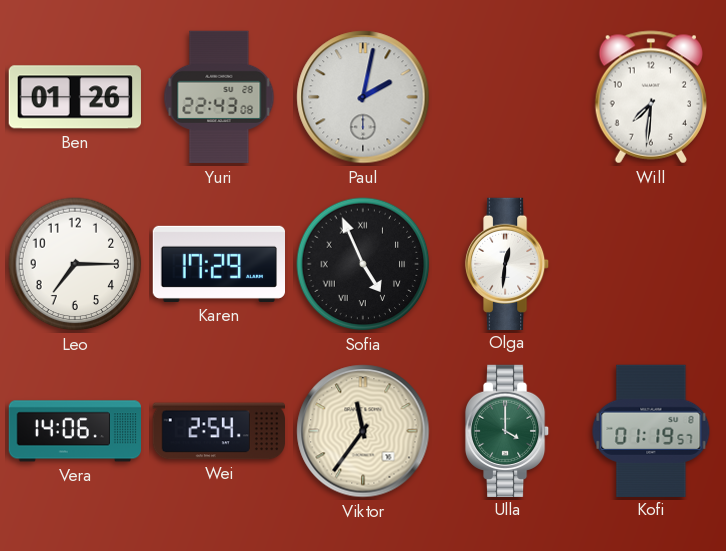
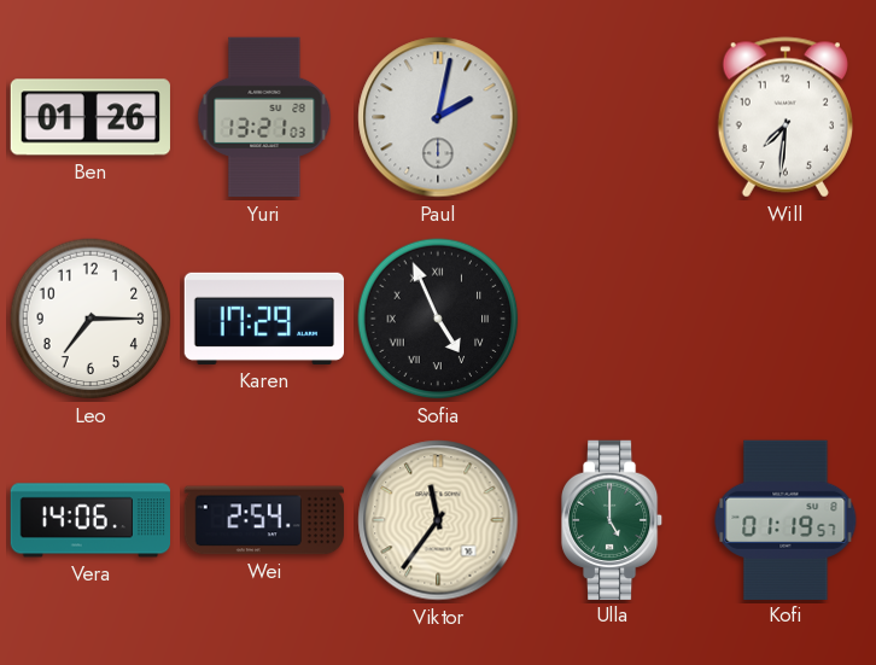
Yuri: 22:43 -> 13:21 (264, 117)
Olga: 12:31 -> none (507, 263)
Ulla: 4:00 -> 5:00 (612, 519)
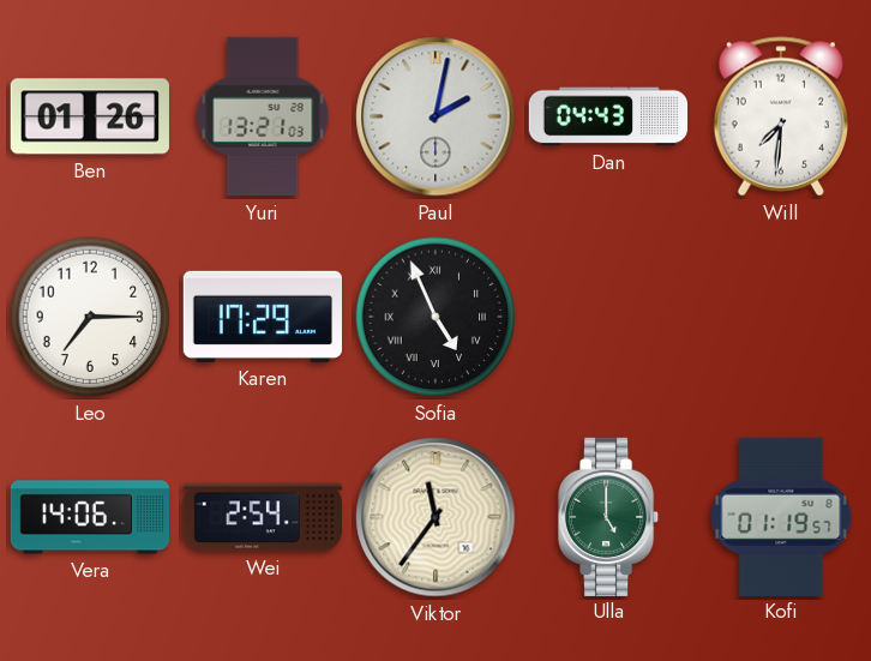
Dan: none -> 04:43 (608, 116)
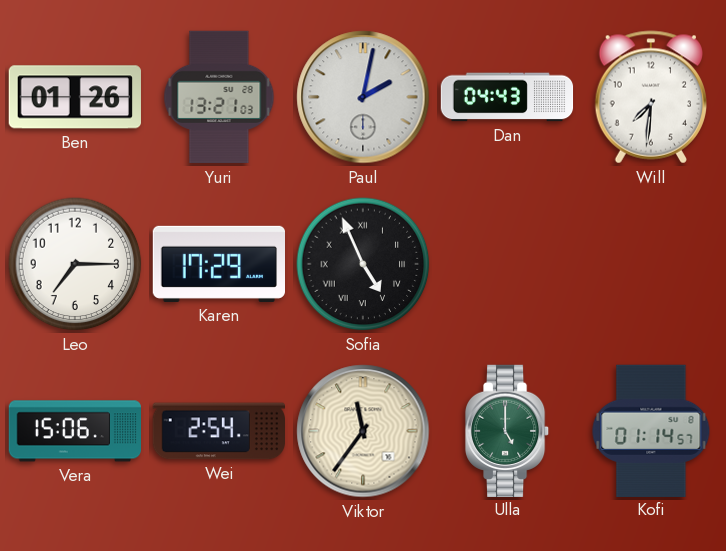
Vera: 14:06 -> 15:06 (74, 431)
Kofi: 01:19 -> 01:14 (651, 430)
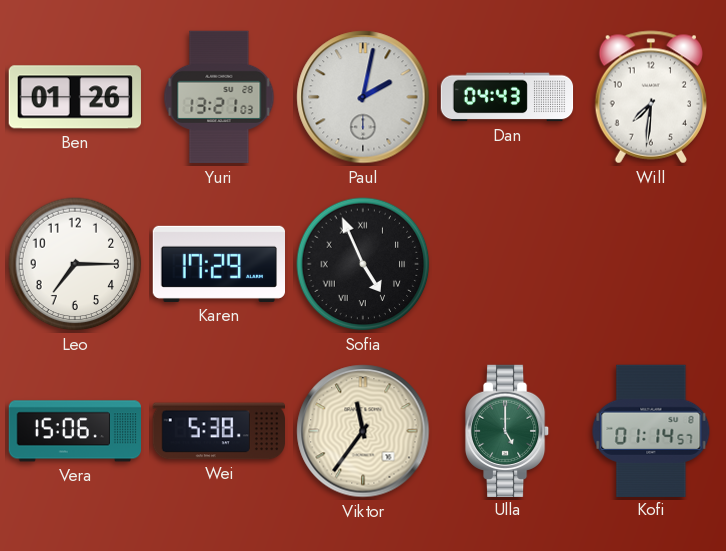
Wei: 2:54 -> 5:38 (218, 431)
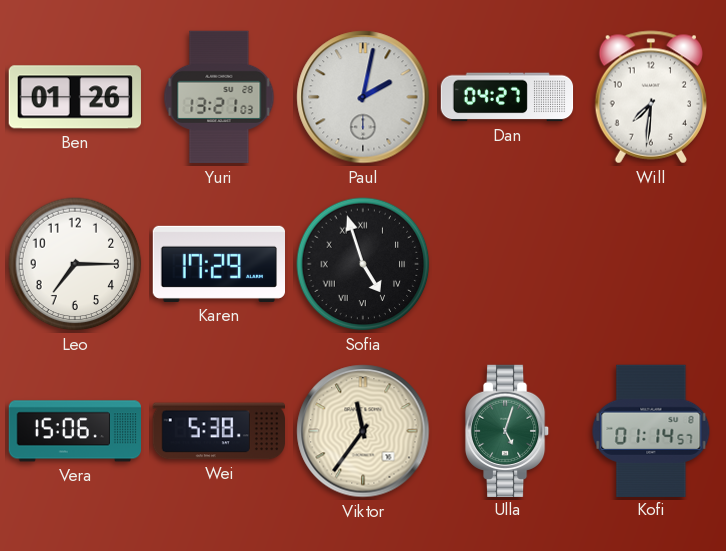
Dan: 04:43 -> 04:27 (507, 97)
Sofia: 4:56 -> 4:57 (363, 264)
Ulla: 5:00 -> 5:03 (507, 430)
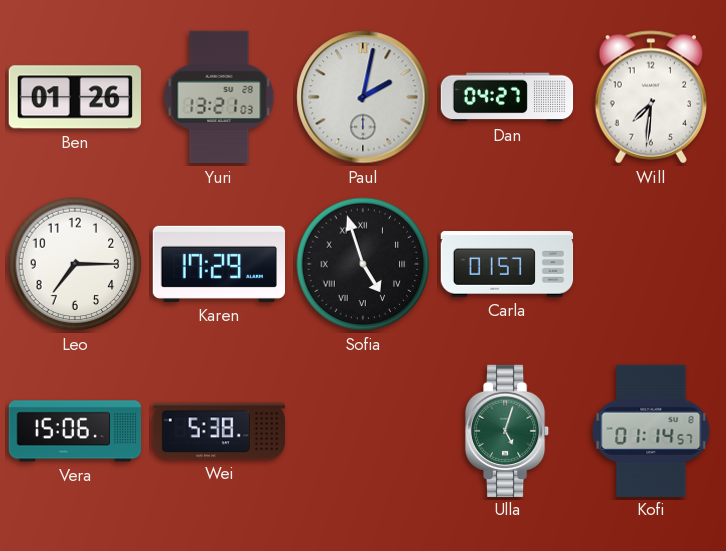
Carla: none -> 01:57 (507, 264)
Viktor: 11:36 -> none (363, 431)
